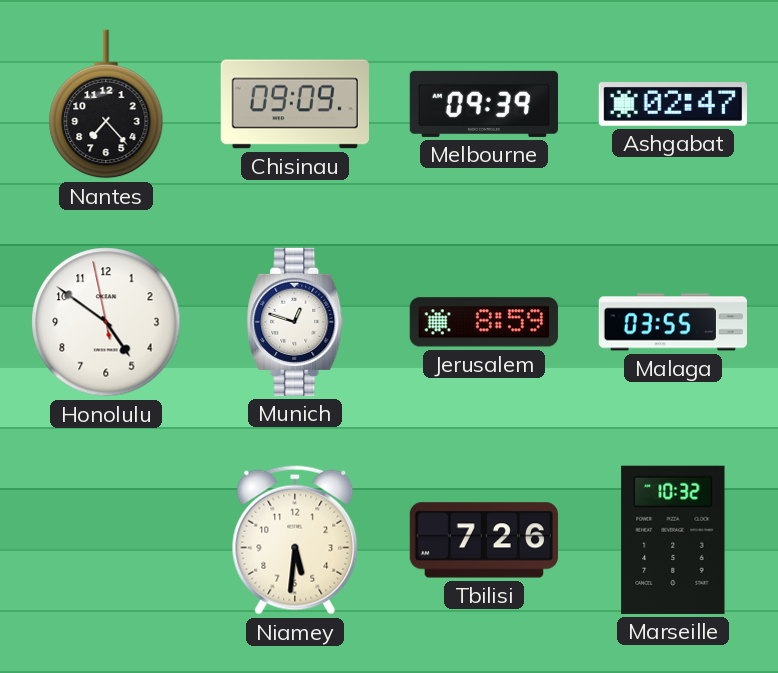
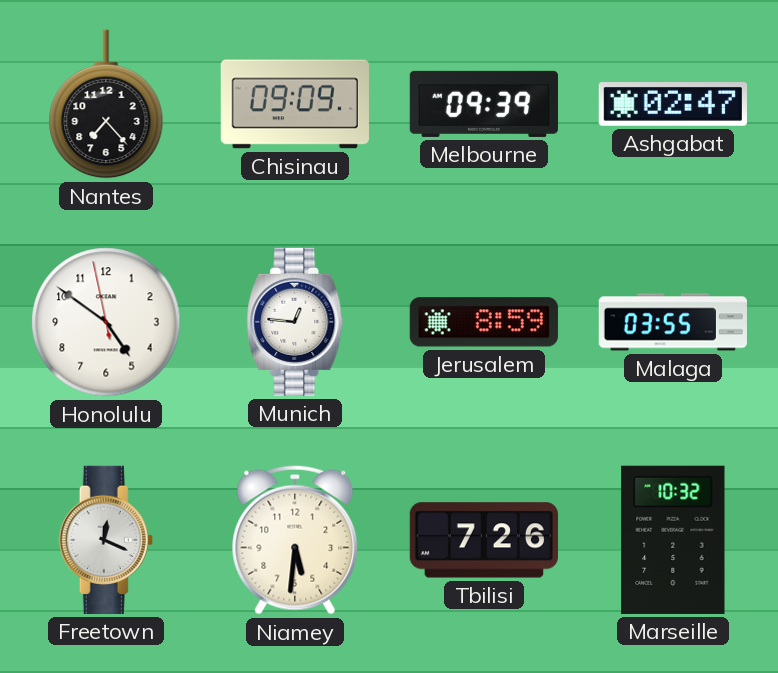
Munich: 12:48 -> 12:46 (295, 322)
Freetown: none -> 12:19 (106, 540)
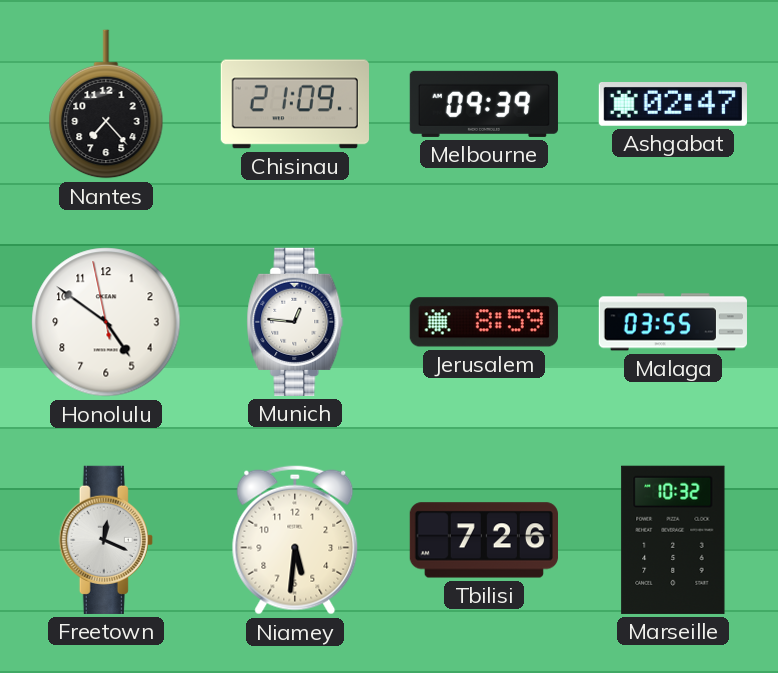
Chisinau: 09:09 -> 21:09 (295, 104)
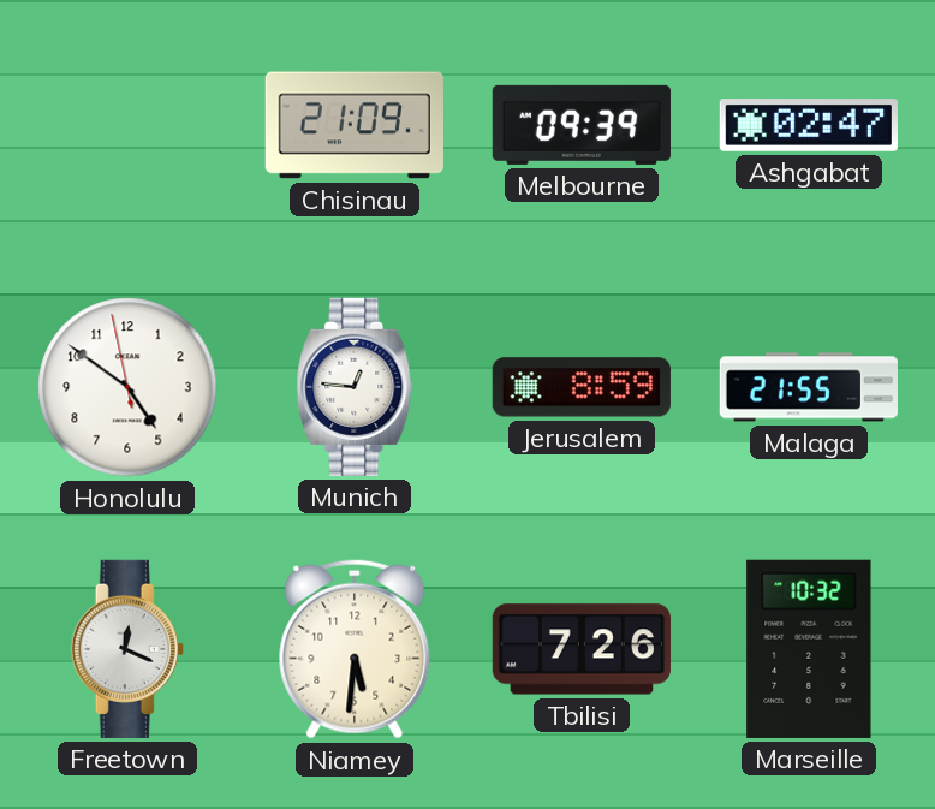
Nantes: 7:23 -> none (106, 104)
Malaga: 03:55 -> 21:55 (809, 387)
